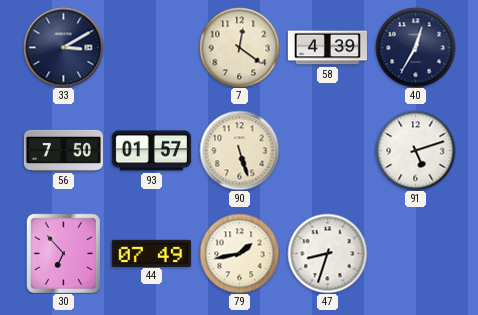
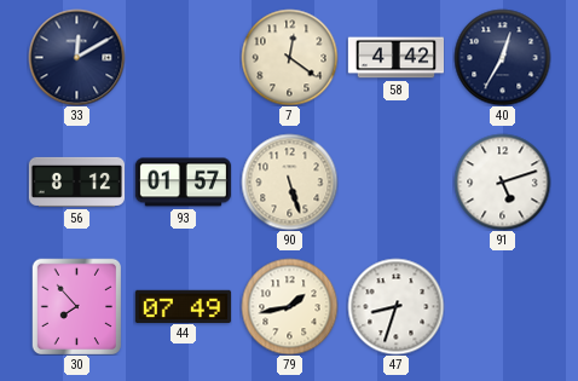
33: 3:10 -> 12:10 (76, 57)
58: 4:39 -> 4:42 (395, 58)
56: 7:50 -> 8:12 (76, 181)
30: 6:53 -> 7:53 (77, 306)
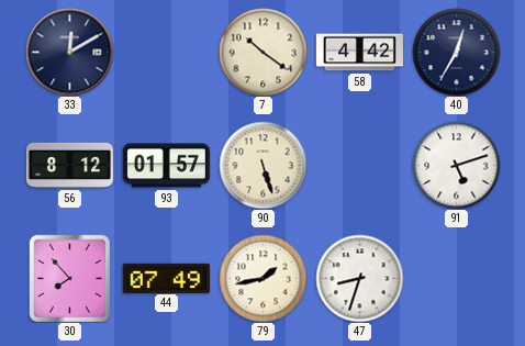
7: 12:21 -> 10:21 (262, 52)
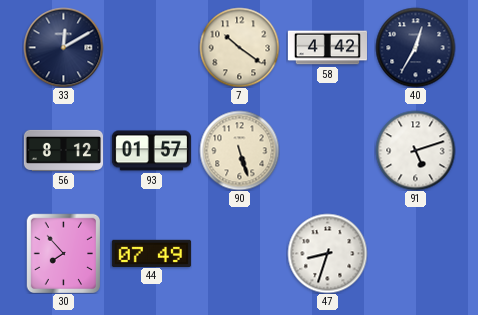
79: 1:43 -> none (262, 278)
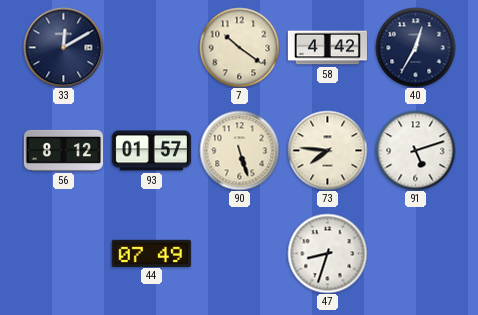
73: none -> 7:46 (327, 150)
30: 7:53 -> none (64, 253)
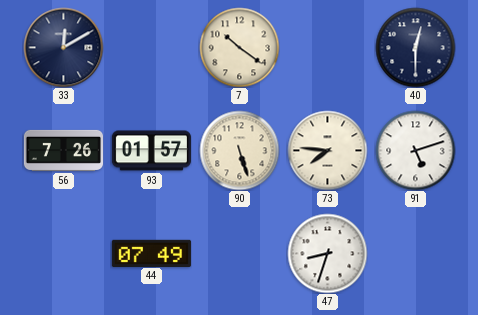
58: 4:42 -> none (327, 48)
40: 12:35 -> 12:30 (415, 47)
56: 8:12 -> 7:26 (63, 150)
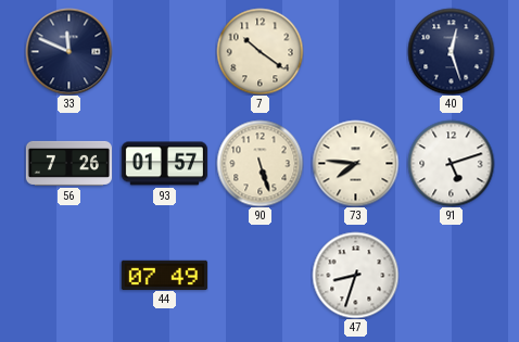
33: 12:10 -> 11:49 (68, 51)
40: 12:30 -> 12:27 (451, 51)
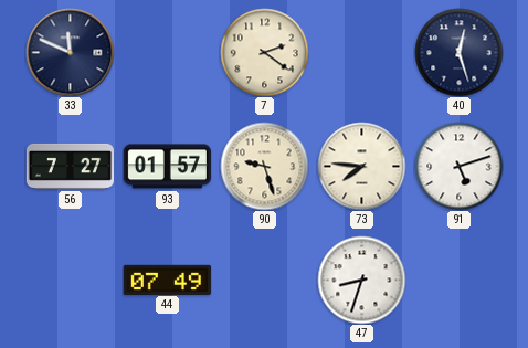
7: 10:21 -> 2:21 (264, 52)
56: 7:26 -> 7:27 (70, 166)
90: 5:27 -> 9:27 (264, 166)
